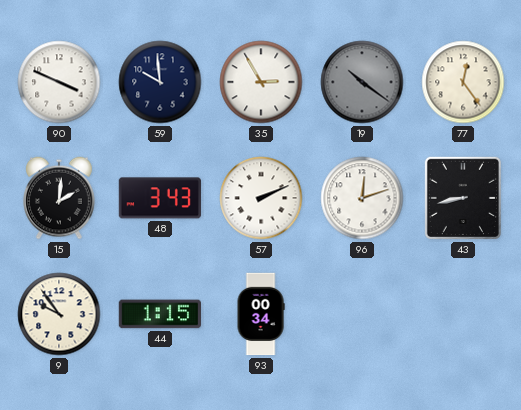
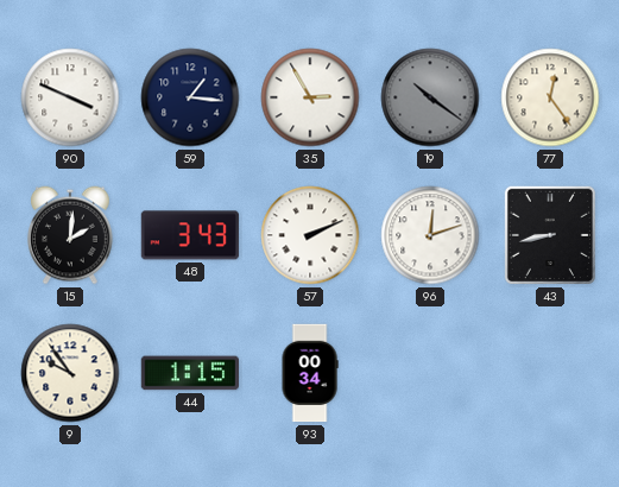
59: 9:59 -> 1:16 (190, 97)
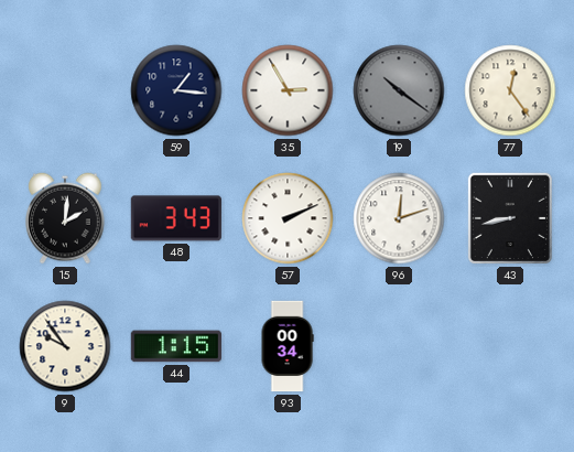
90: 3:49 -> none (70, 97)
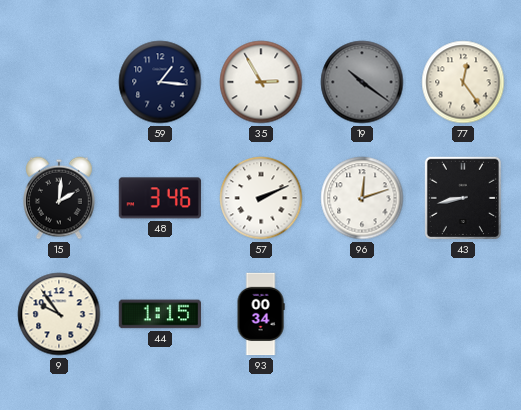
48: 3:43 -> 3:46 (160, 198)
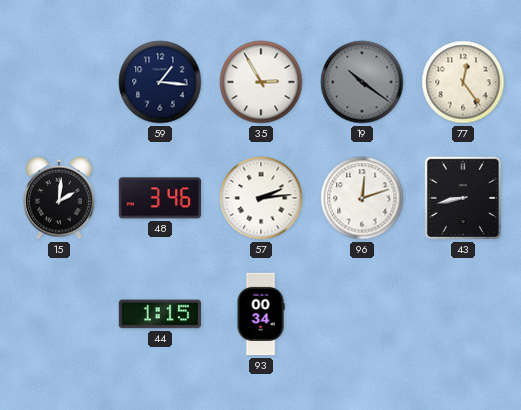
57: 2:11 -> 2:14 (261, 198)
9: 9:54 -> none (59, 314)
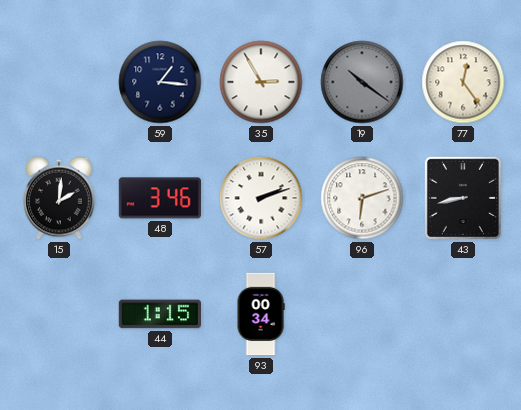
57: 2:14 -> 2:12 (261, 198)
96: 12:12 -> 6:12 (362, 198)
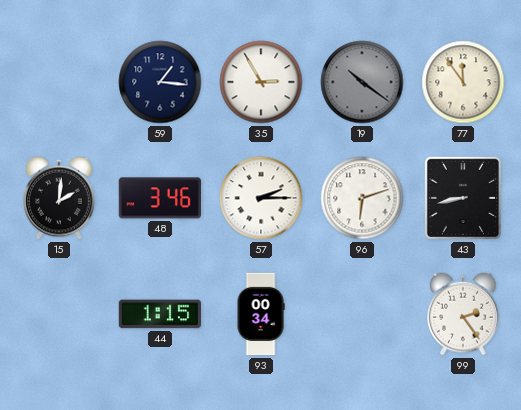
77: 12:24 -> 11:54 (463, 82)
57: 2:12 -> 2:15 (261, 198)
99: none -> 2:24 (464, 314)
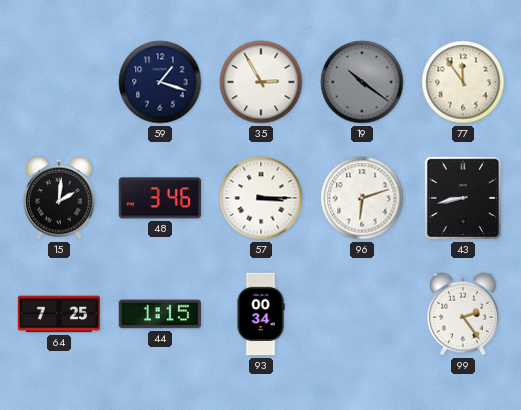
59: 1:16 -> 1:18 (160, 82)
57: 2:15 -> 3:15 (261, 198)
64: none -> 7:25 (58, 314)
